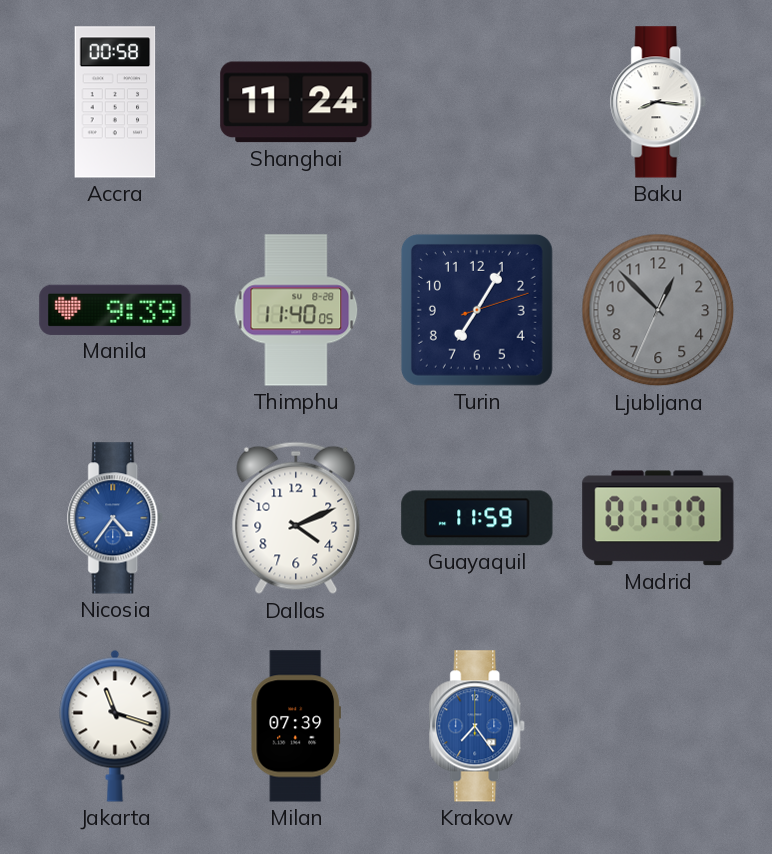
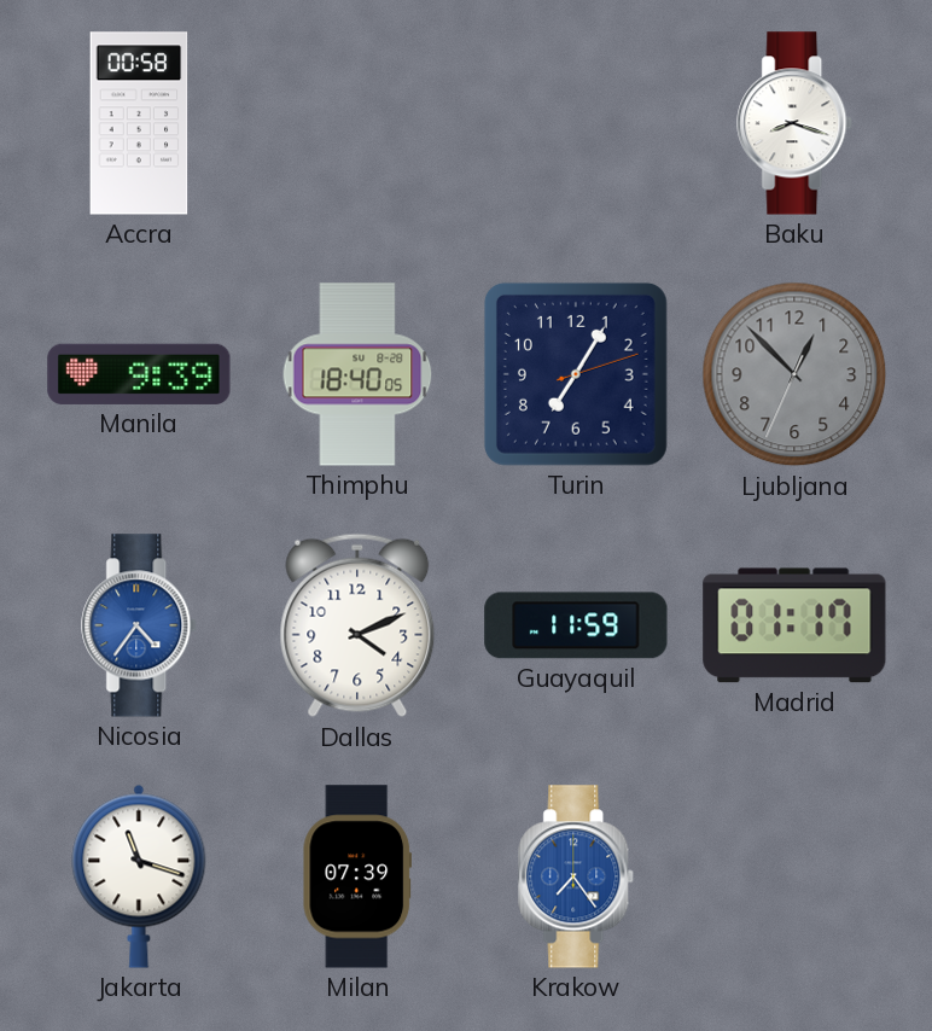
Shanghai: 11:24 -> none (296, 102)
Baku: 8:16 -> 8:18 (796, 123)
Thimphu: 11:40 -> 18:40 (357, 374)
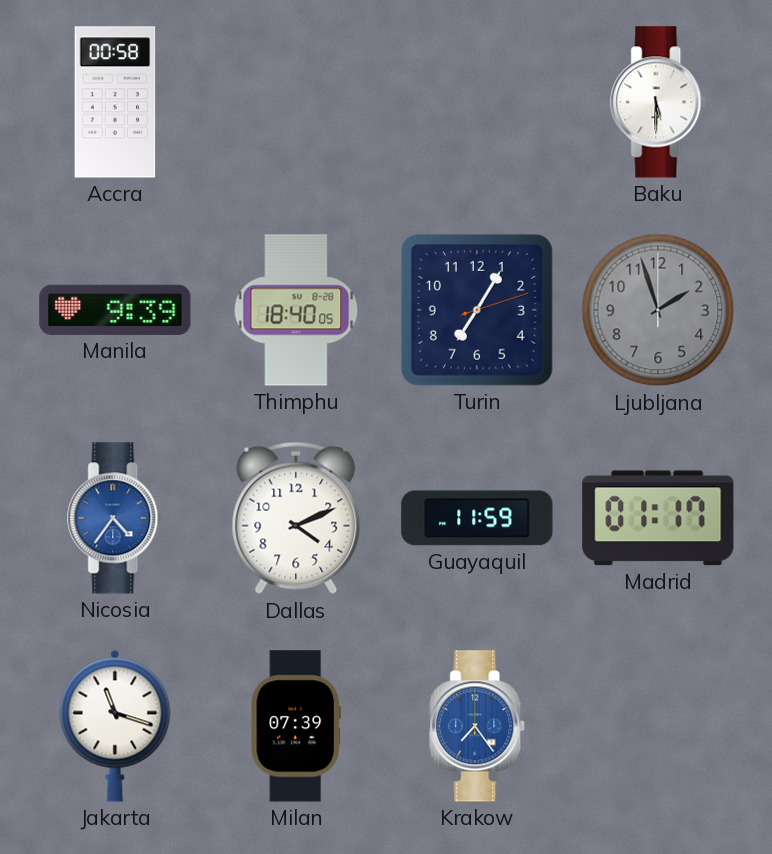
Baku: 8:18 -> 5:30 (659, 102)
Ljubljana: 12:52 -> 1:57 (658, 310)
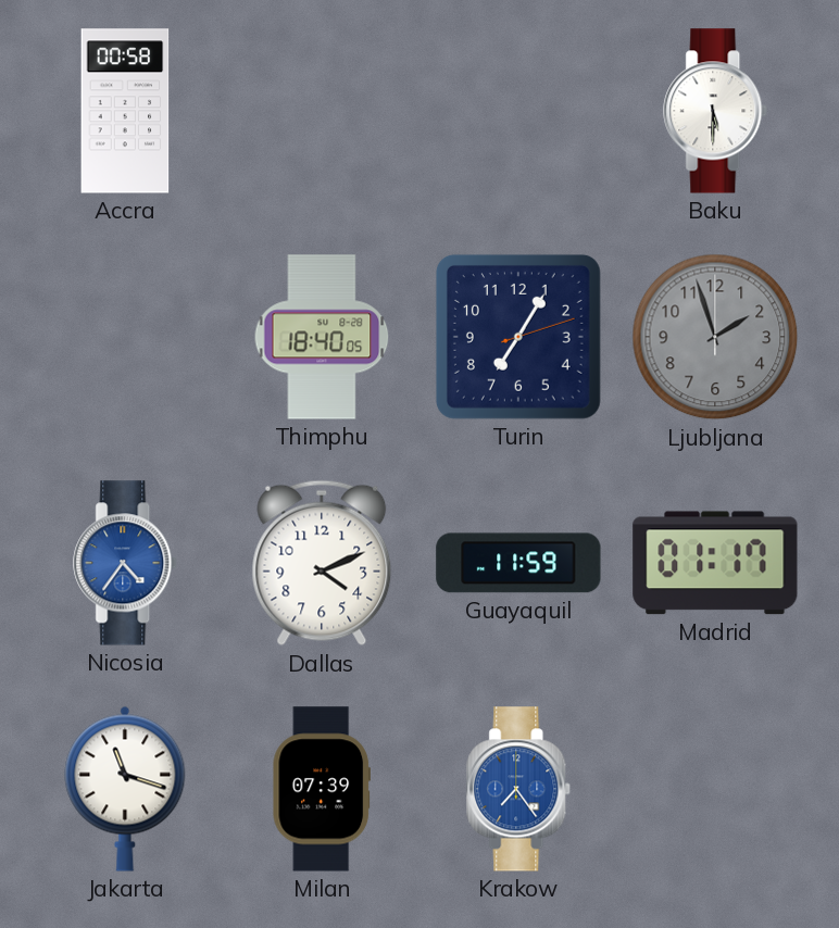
Manila: 9:39 -> none (115, 310)
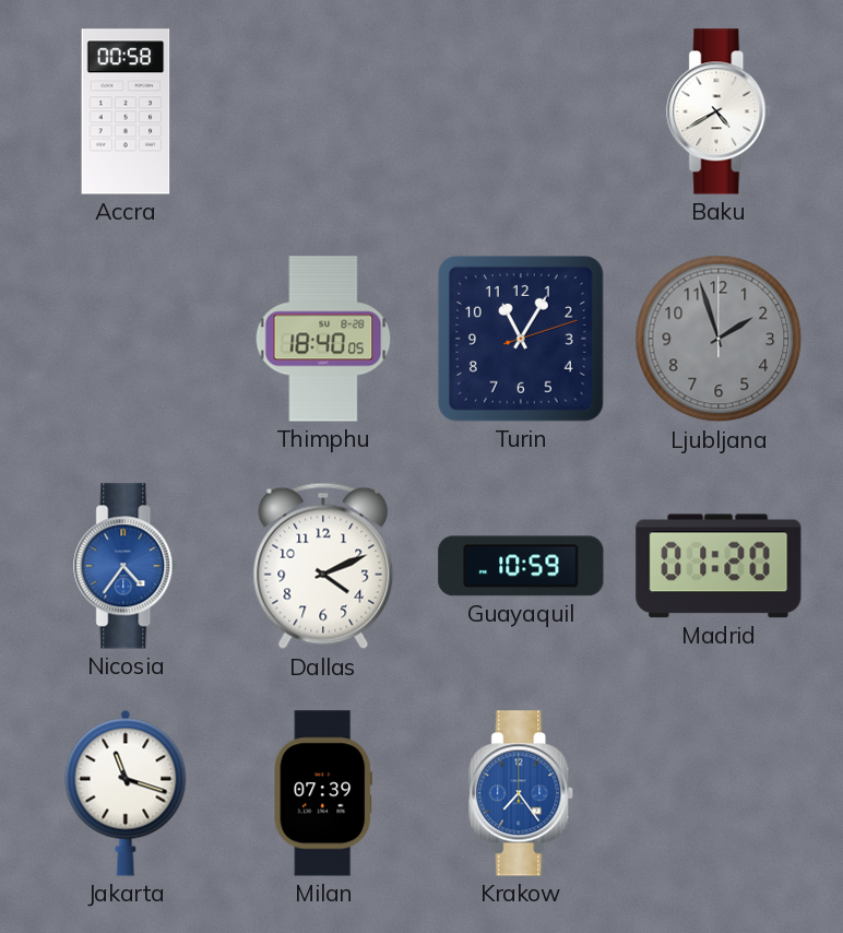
Baku: 5:30 -> 4:40 (720, 111)
Turin: 7:05 -> 11:05 (521, 339)
Guayaquil: 11:59 -> 10:59 (521, 566)
Madrid: 01:17 -> 01:20 (719, 566)
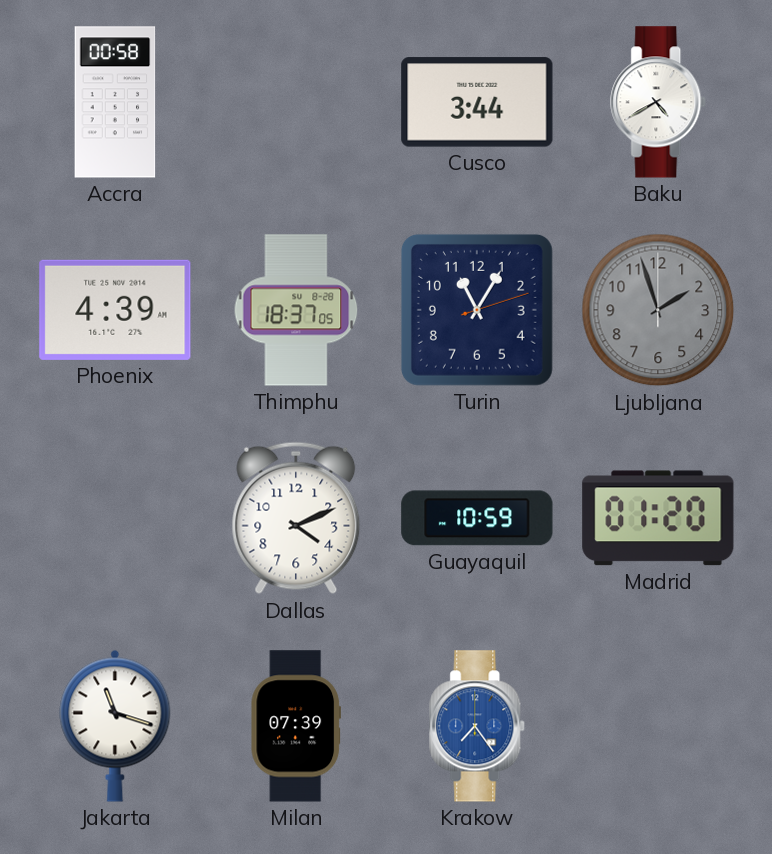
Cusco: none -> 3:44 (477, 102)
Phoenix: none -> 4:39 (115, 310)
Thimphu: 18:40 -> 18:37 (296, 310)
Nicosia: 4:36 -> none (127, 566)
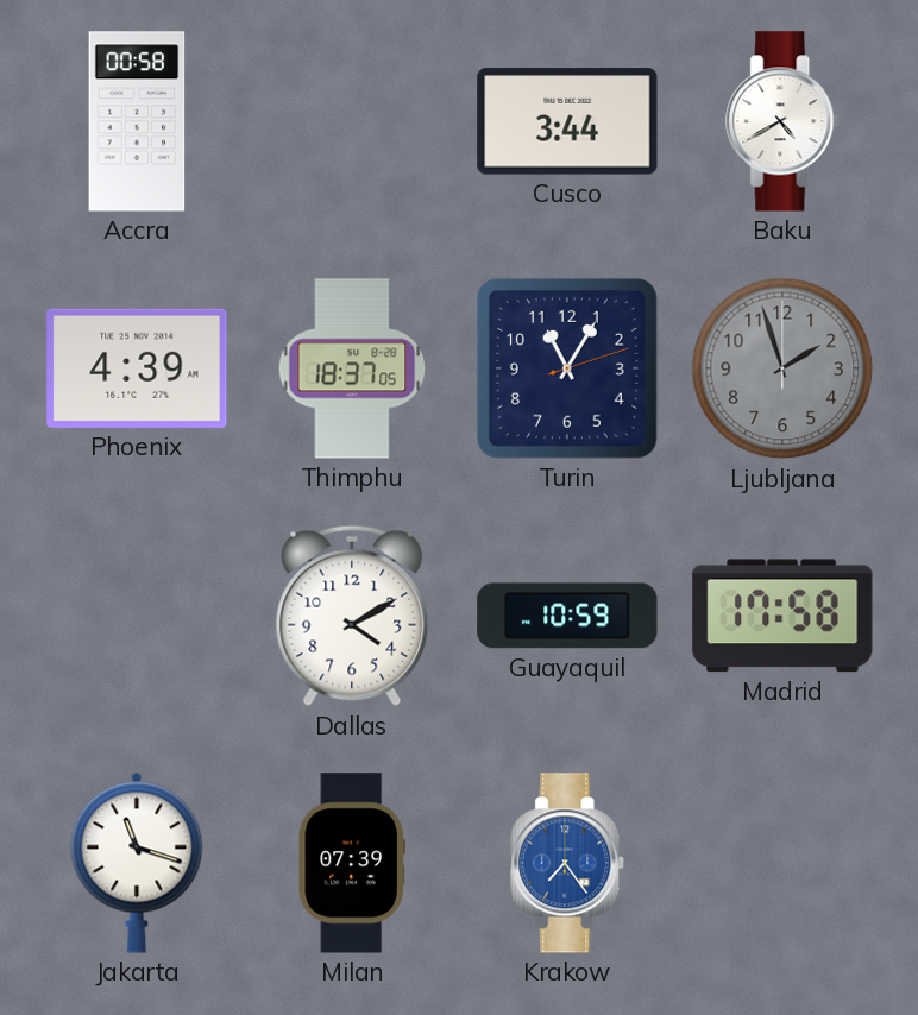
Dallas: 4:11 -> 4:10 (352, 616)
Madrid: 01:20 -> 17:58 (782, 616)
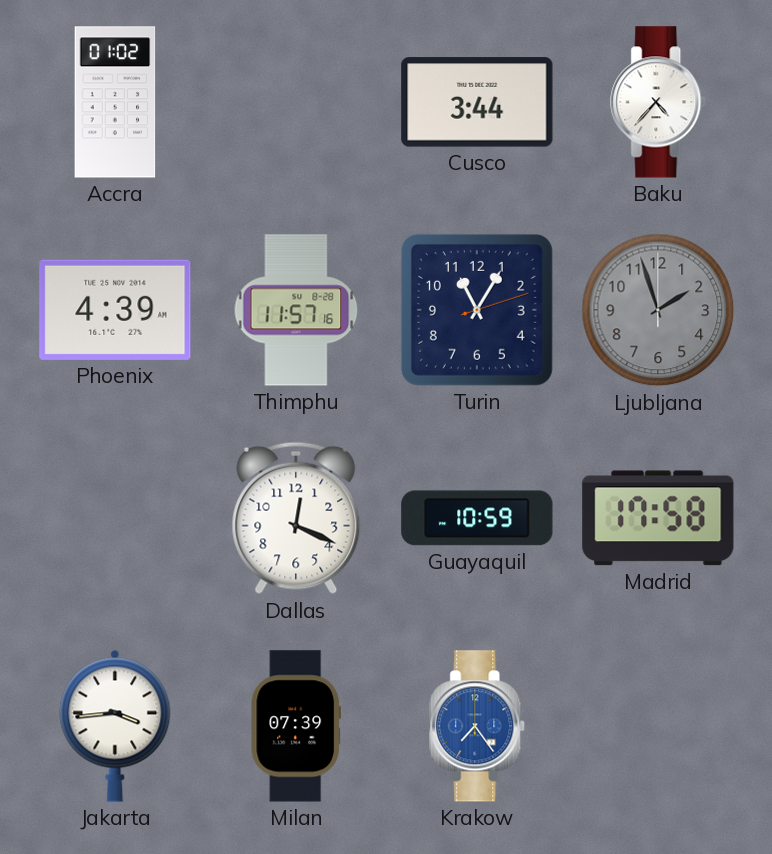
Accra: 00:58 -> 01:02 (115, 102)
Baku: 4:40 -> 4:37 (659, 102)
Thimphu: 18:37 -> 11:57 (296, 310)
Dallas: 4:10 -> 12:19 (296, 518)
Jakarta: 11:18 -> 3:44 (115, 726)
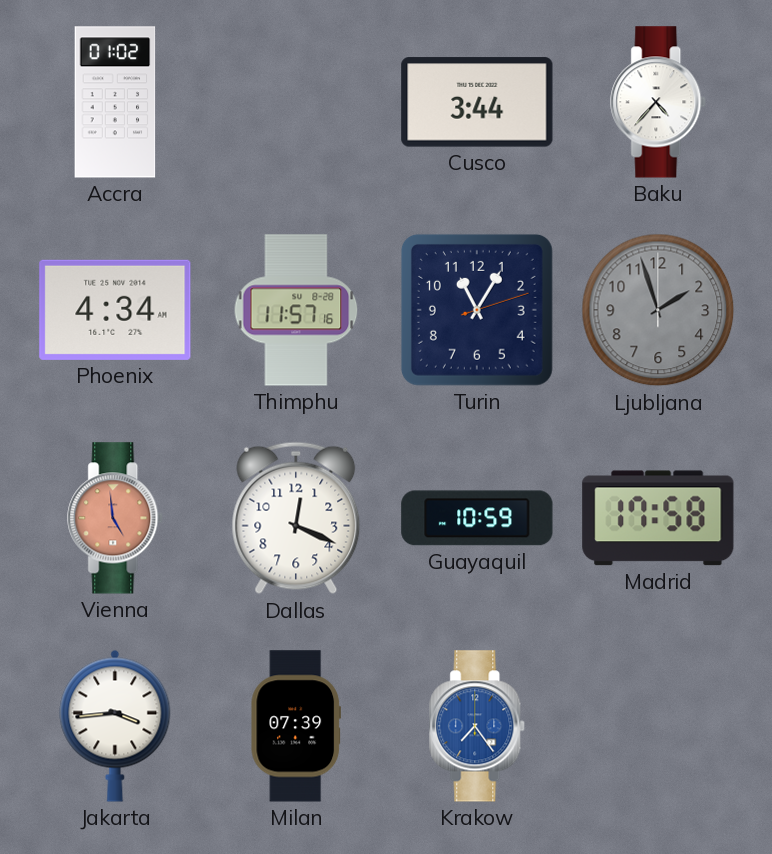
Phoenix: 4:39 -> 4:34 (115, 310)
Vienna: none -> 4:59 (116, 518)
